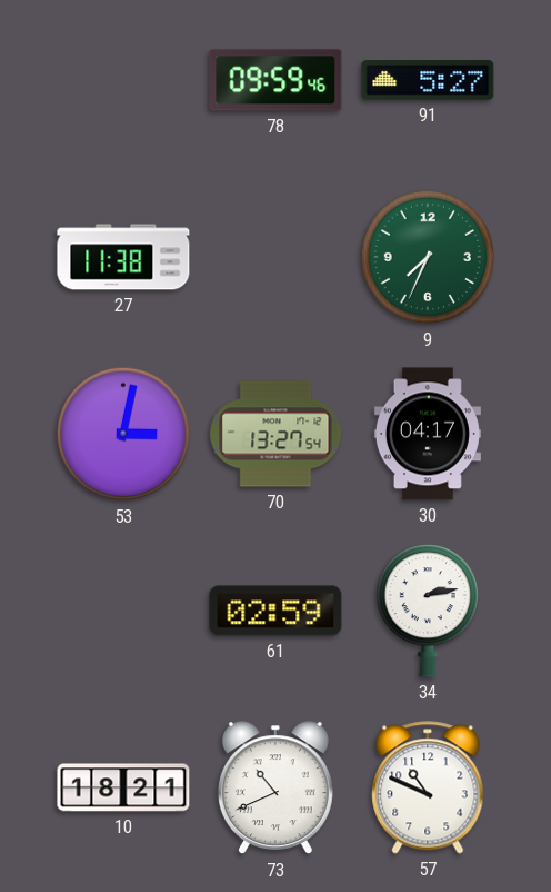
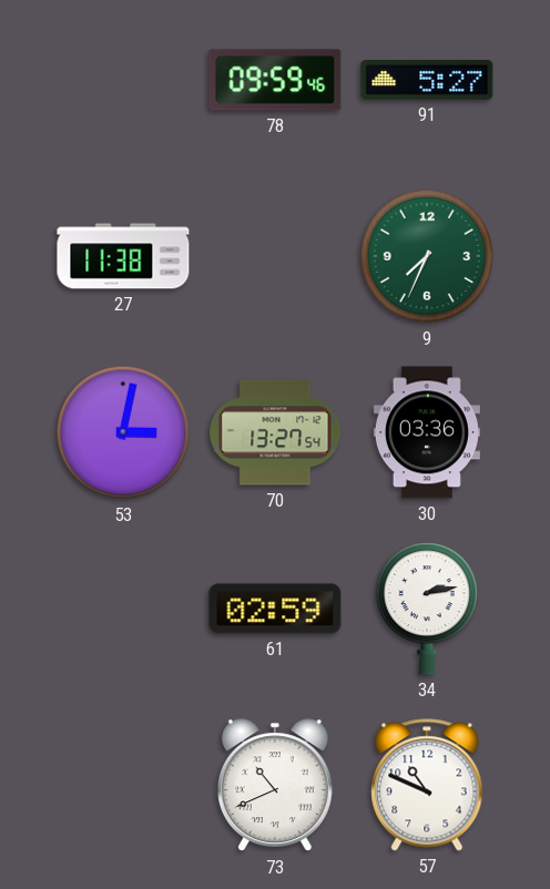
30: 04:17 -> 03:36 (427, 432)
10: 18:21 -> none (123, 787)
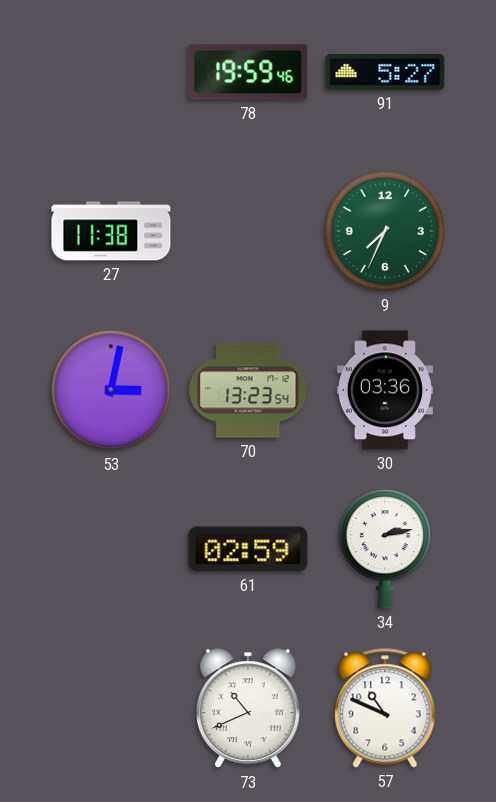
78: 09:59 -> 19:59 (248, 72)
70: 13:27 -> 13:23 (248, 390)
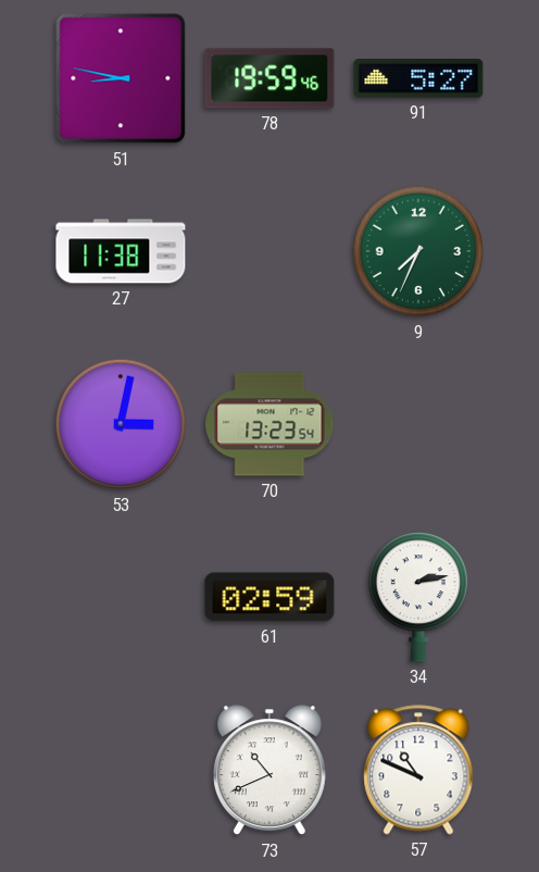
51: none -> 8:47 (121, 78)
30: 03:36 -> none (385, 390)
